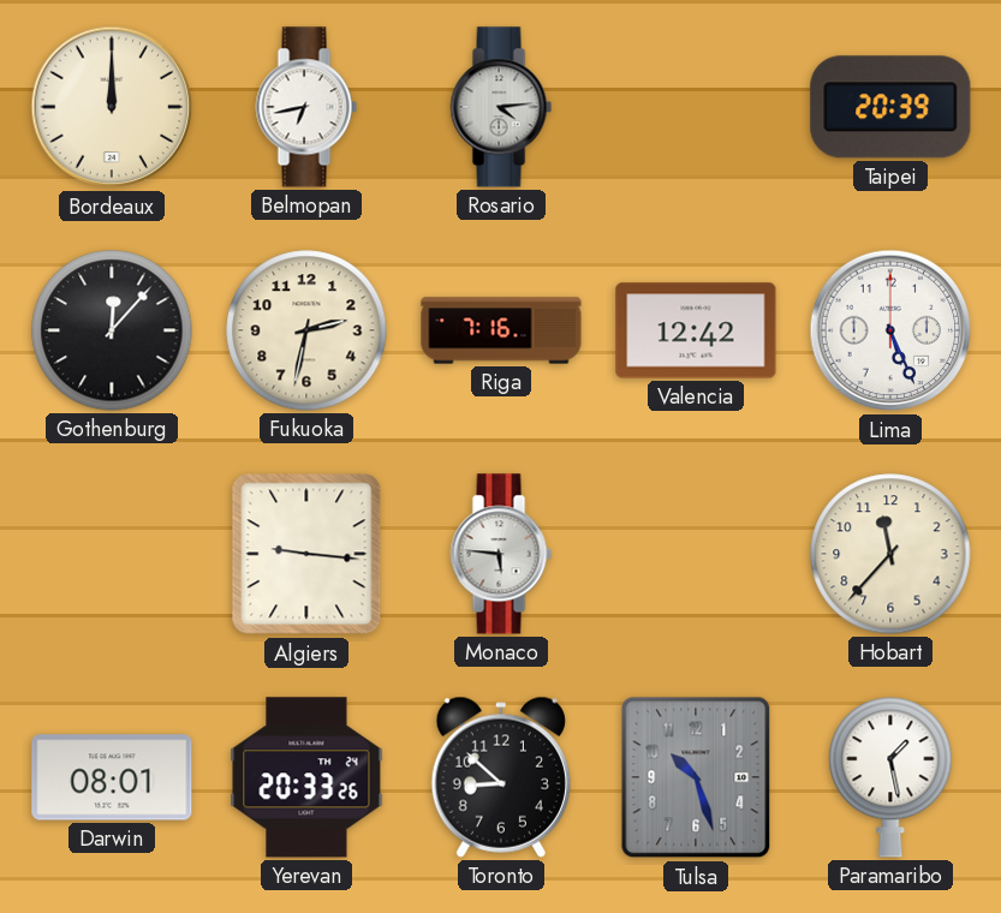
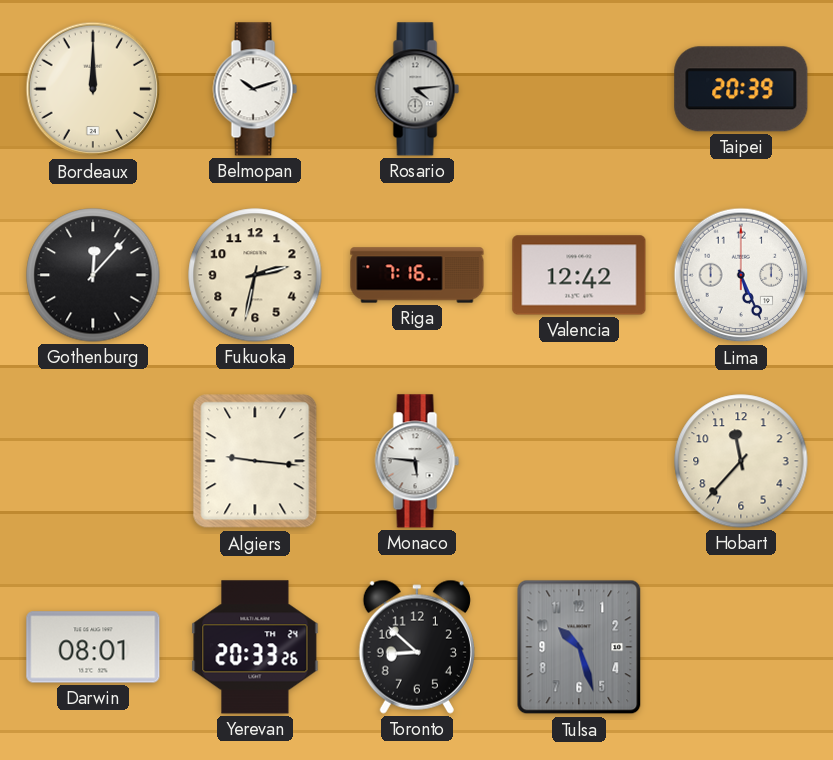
Belmopan: 6:43 -> 10:12 (255, 89)
Paramaribo: 1:28 -> none (890, 777)
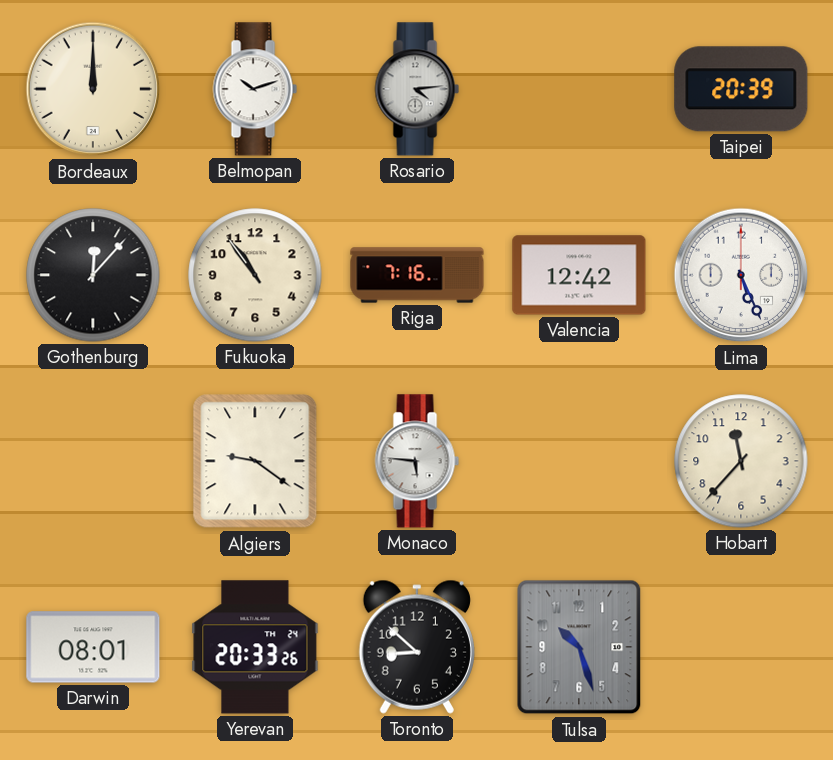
Fukuoka: 2:32 -> 10:54 (255, 275)
Algiers: 9:16 -> 9:21 (255, 461)
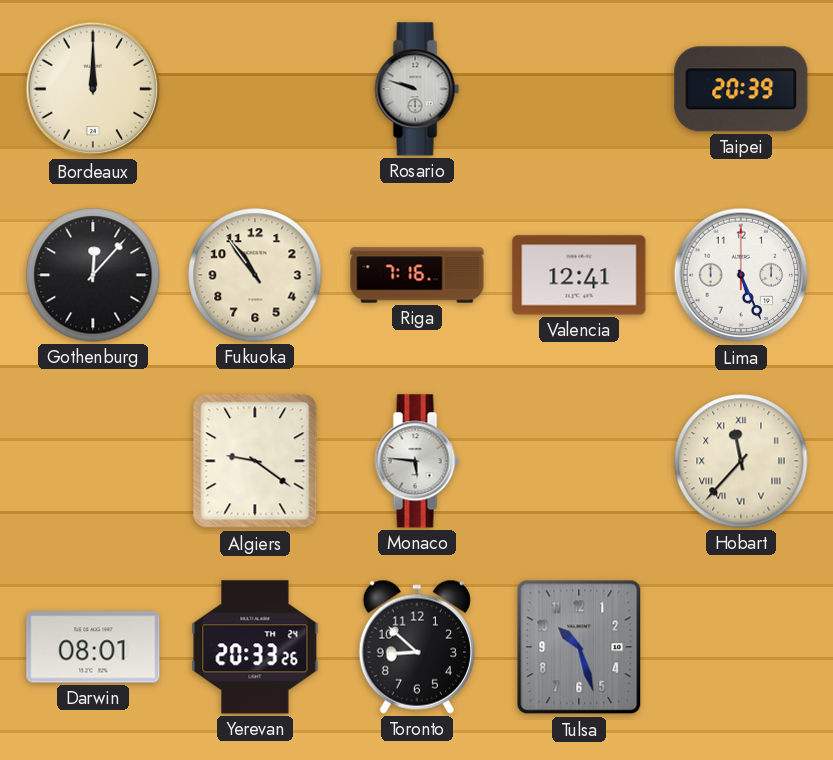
Belmopan: 10:12 -> none (255, 89)
Rosario: 4:14 -> 9:48 (417, 89)
Valencia: 12:42 -> 12:41 (579, 275)
Hobart numerals: Arabic -> Roman (741, 461)
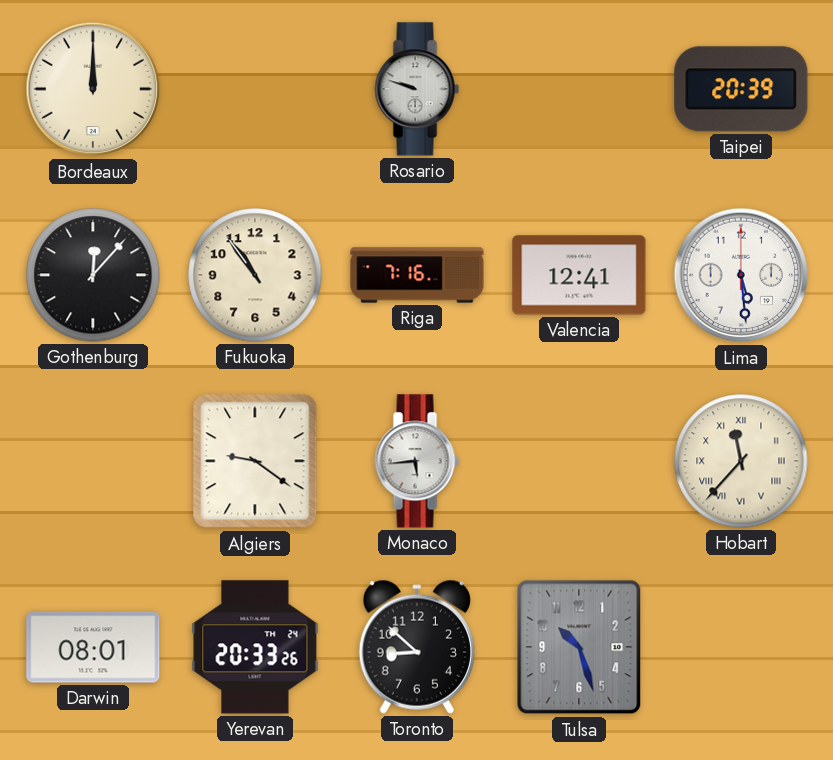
Lima: 5:26 -> 5:29 (741, 275)
Monaco: 5:46 -> 5:44 (417, 461)
